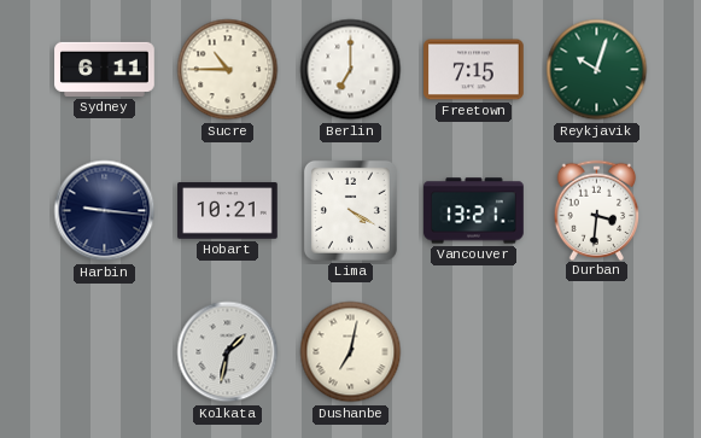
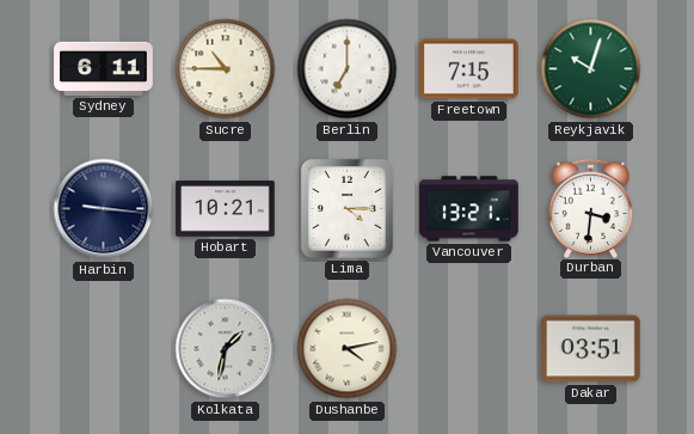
Lima: 4:20 -> 4:15 (346, 208)
Dushanbe: 7:02 -> 4:13 (348, 349)
Dakar: none -> 03:51 (591, 349)
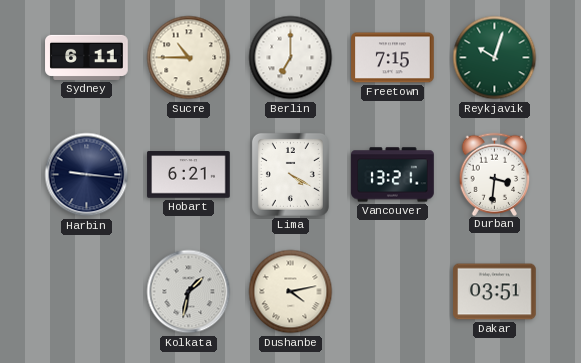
Hobart: 10:21 -> 6:21 (189, 175)
Lima: 4:15 -> 4:20 (290, 174)
